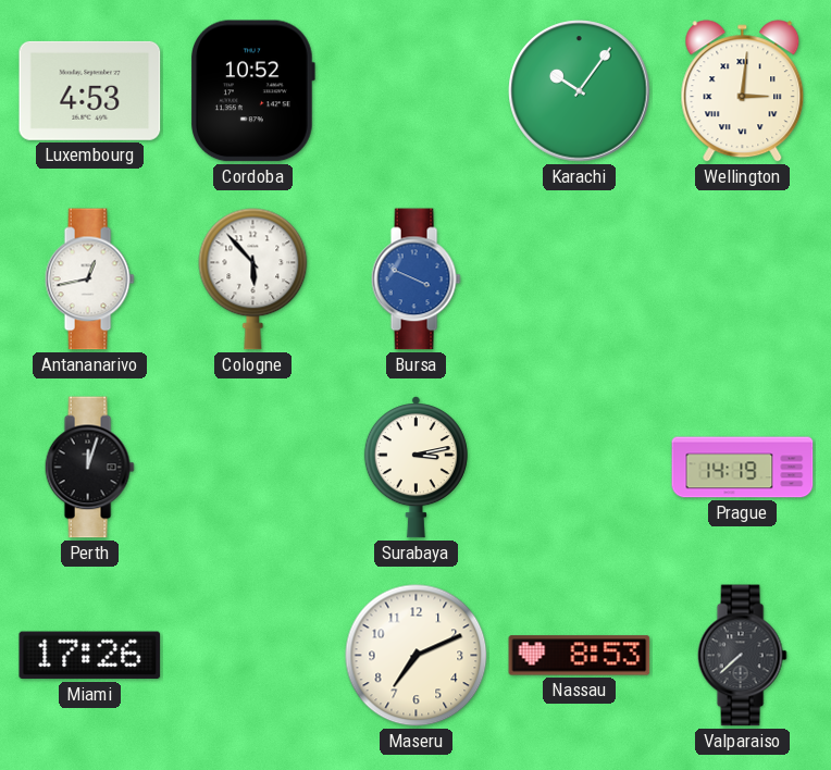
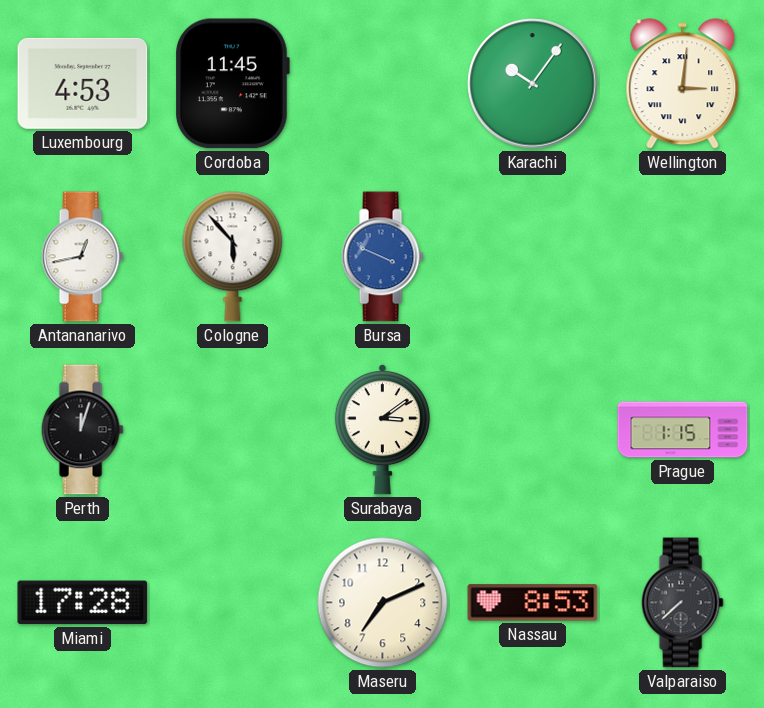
Cordoba: 10:52 -> 11:45 (232, 84)
Surabaya: 3:13 -> 3:09 (382, 430)
Prague: 14:19 -> 1:15 (683, 430)
Miami: 17:26 -> 17:28 (83, 603)
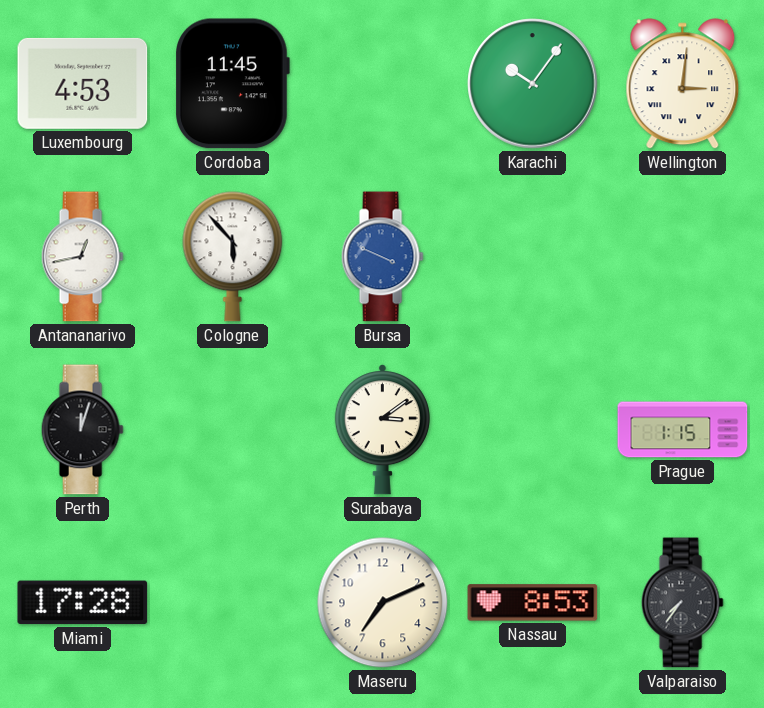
Valparaiso: 7:38 -> 7:36 (682, 603)
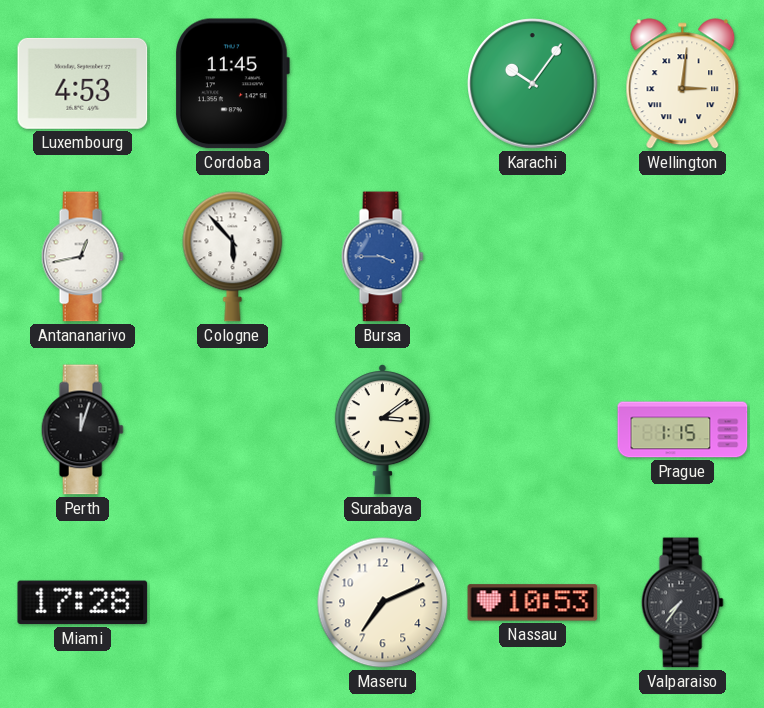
Bursa: 3:49 -> 3:45 (382, 257)
Nassau: 8:53 -> 10:53 (533, 603)
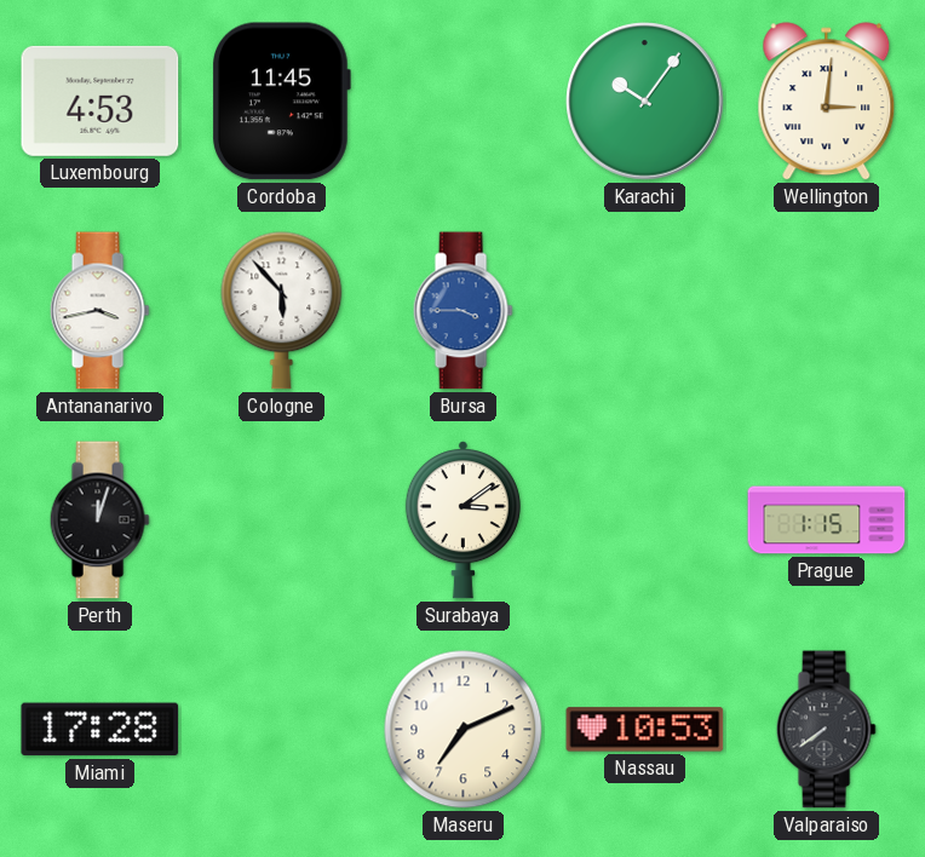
Antananarivo: 12:43 -> 3:43 (99, 311)
Valparaiso: 7:36 -> 7:39 (826, 730)
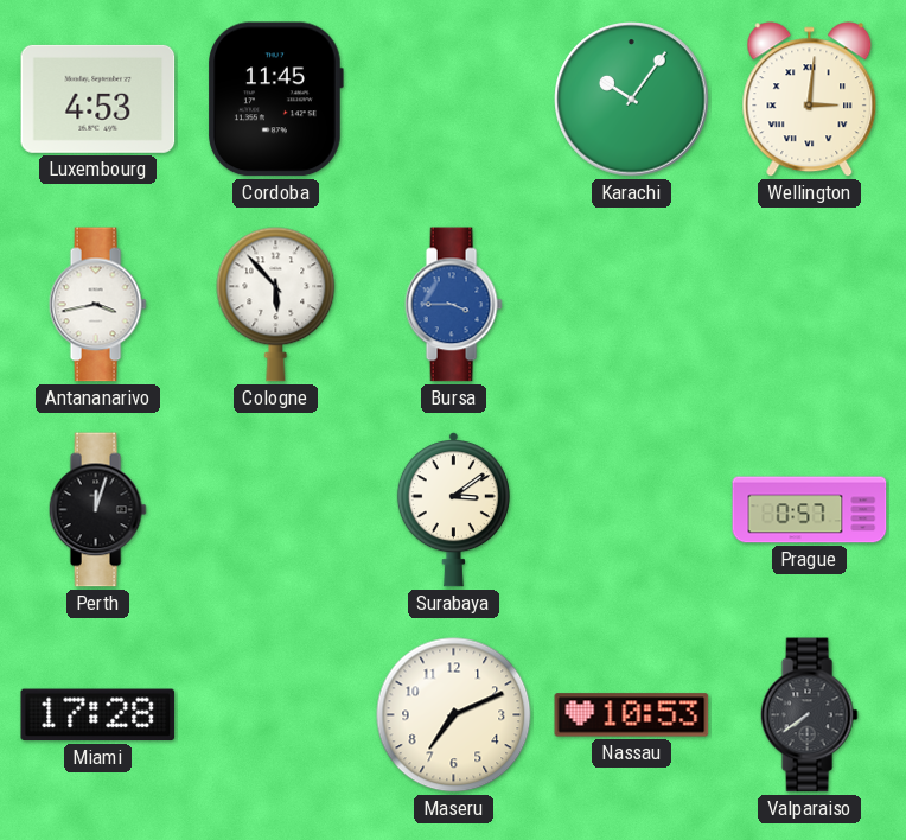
Prague: 1:15 -> 0:57 (810, 510)
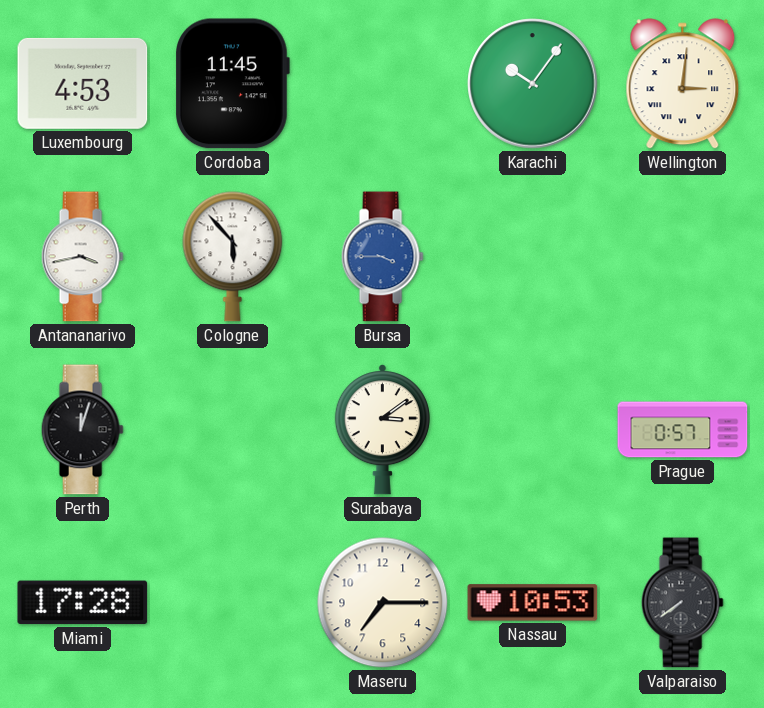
Maseru: 7:11 -> 7:15 (383, 603)
